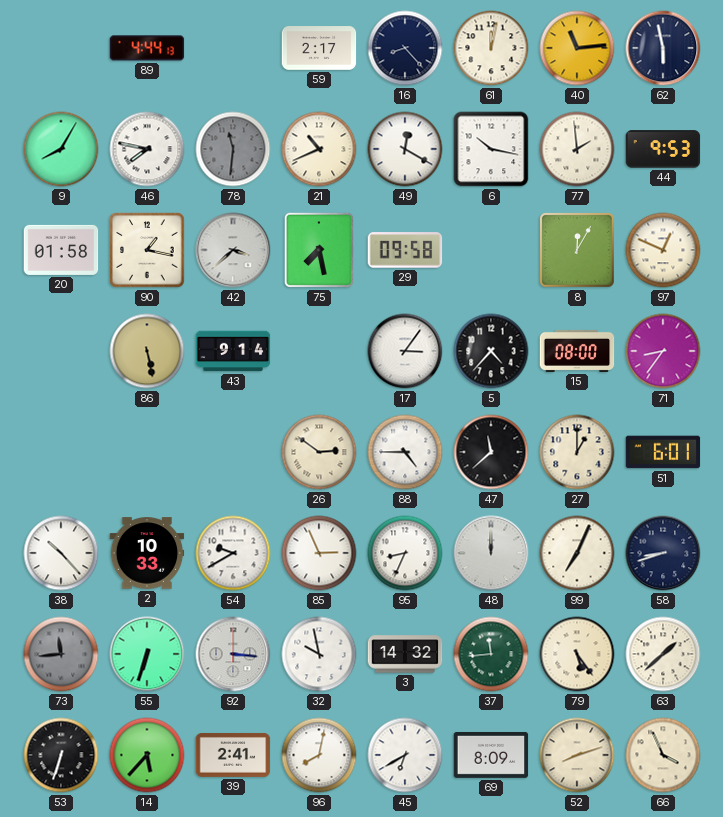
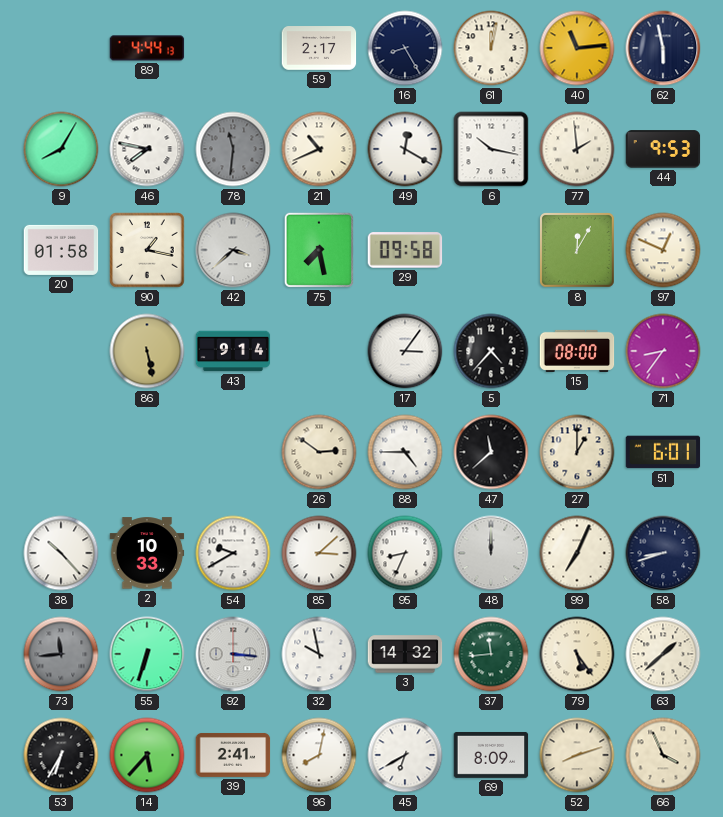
16: 8:23 -> 8:25 (405, 48)
85: 2:56 -> 3:08 (319, 553)
53: 6:33 -> 6:35 (61, 755)
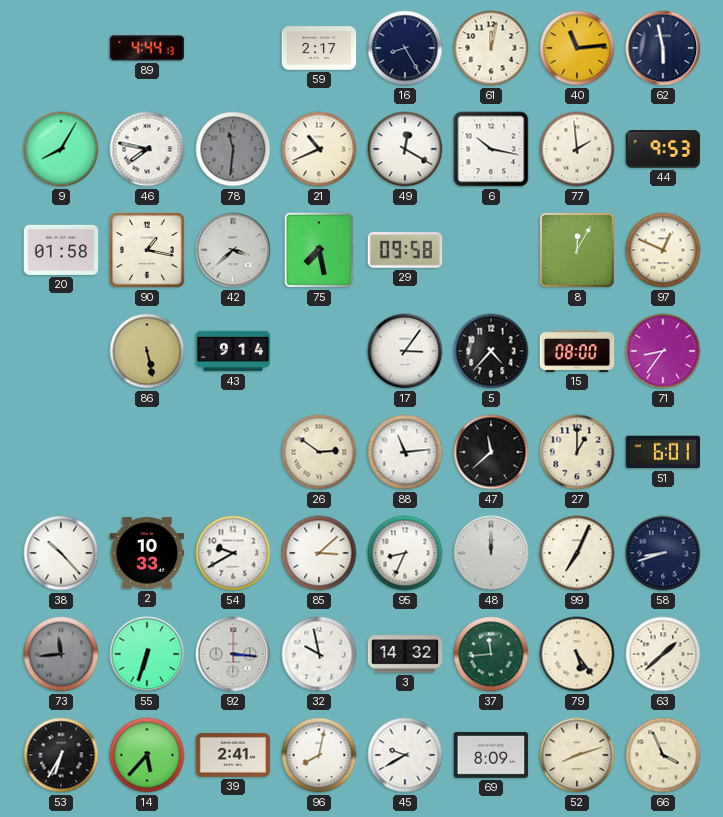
88: 4:45 -> 11:14 (405, 452)
45: 6:40 -> 9:40 (405, 755)
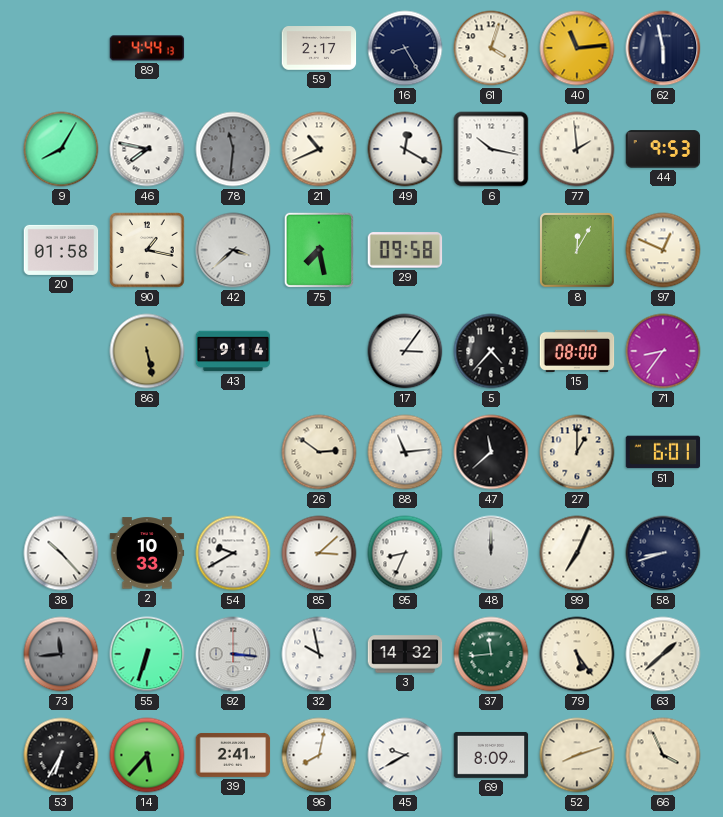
61: 12:02 -> 4:03 (491, 48)
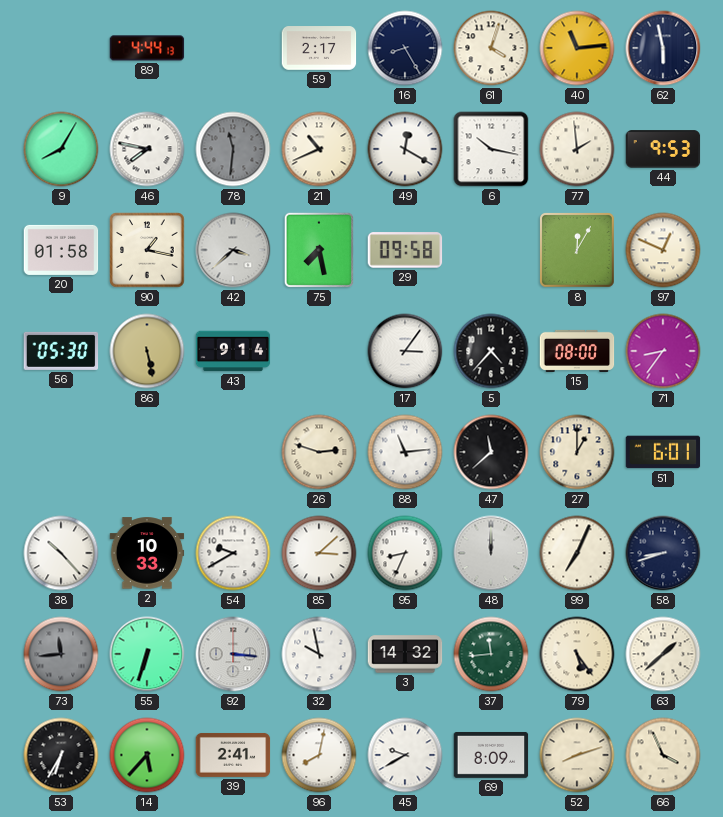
56: none -> 05:30 (61, 351)
26: 2:51 -> 2:48 (319, 452)
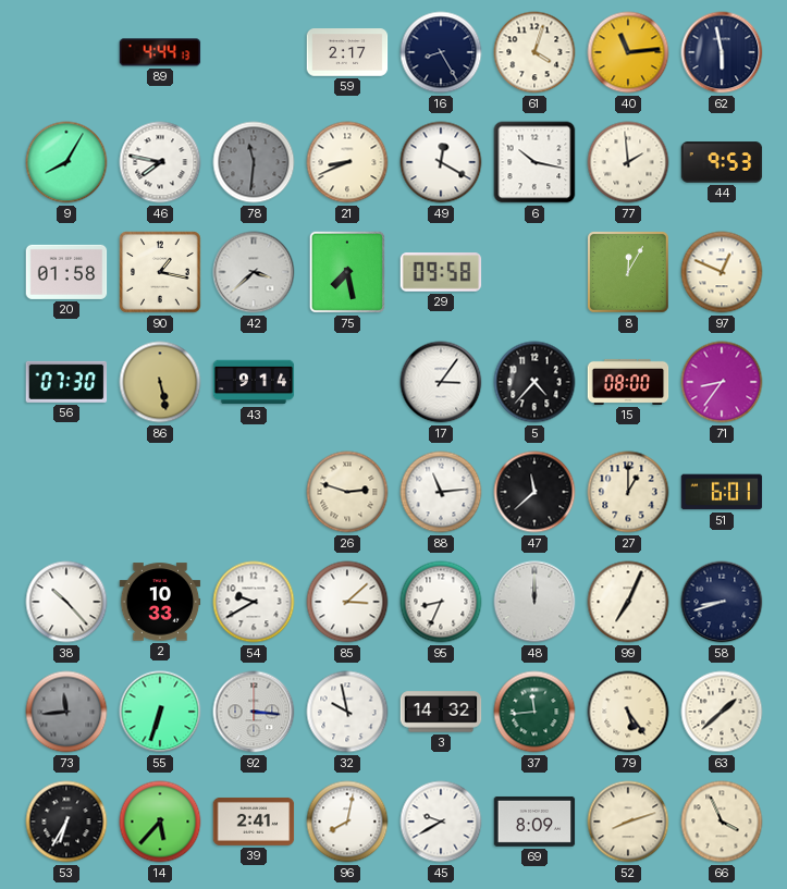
21: 10:41 -> 8:41 (347, 162)
56: 05:30 -> 07:30 (66, 382)
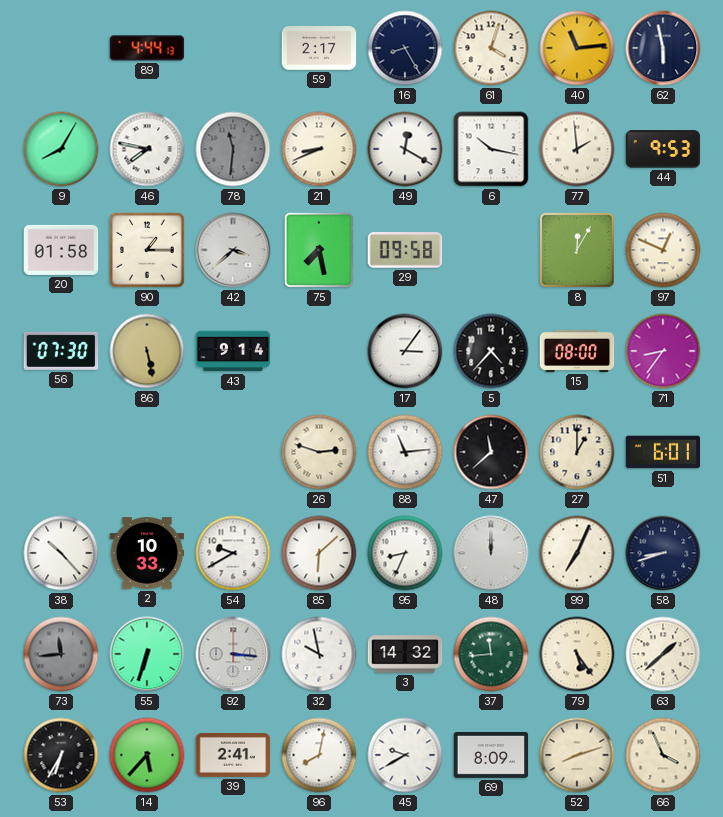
90: 1:17 -> 1:15 (147, 250)
85: 3:08 -> 6:08 (319, 553)
